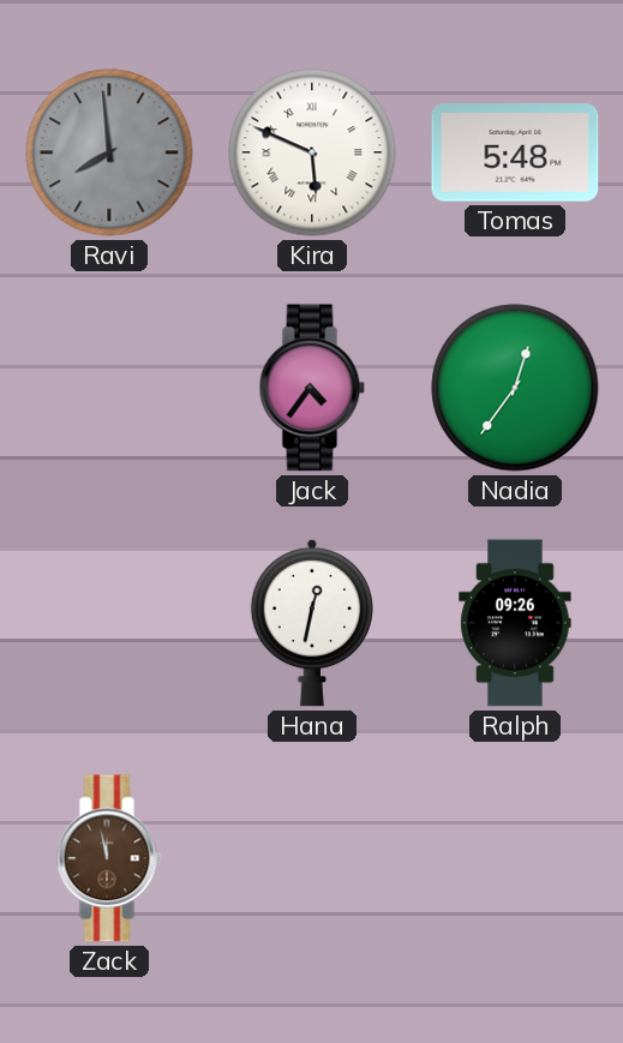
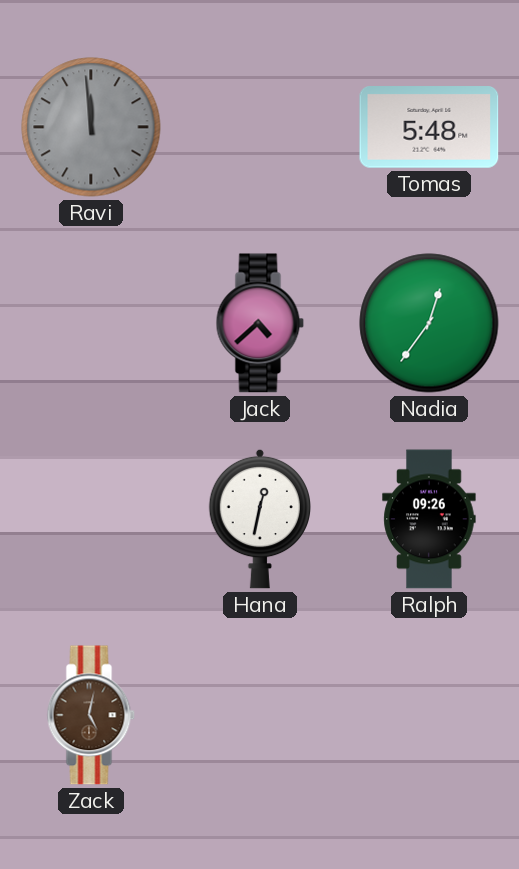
Ravi: 7:59 -> 11:59 (91, 127)
Kira: 5:49 -> none (312, 152)
Jack: 4:36 -> 4:38 (260, 323)
Zack: 11:58 -> 5:02 (91, 715)
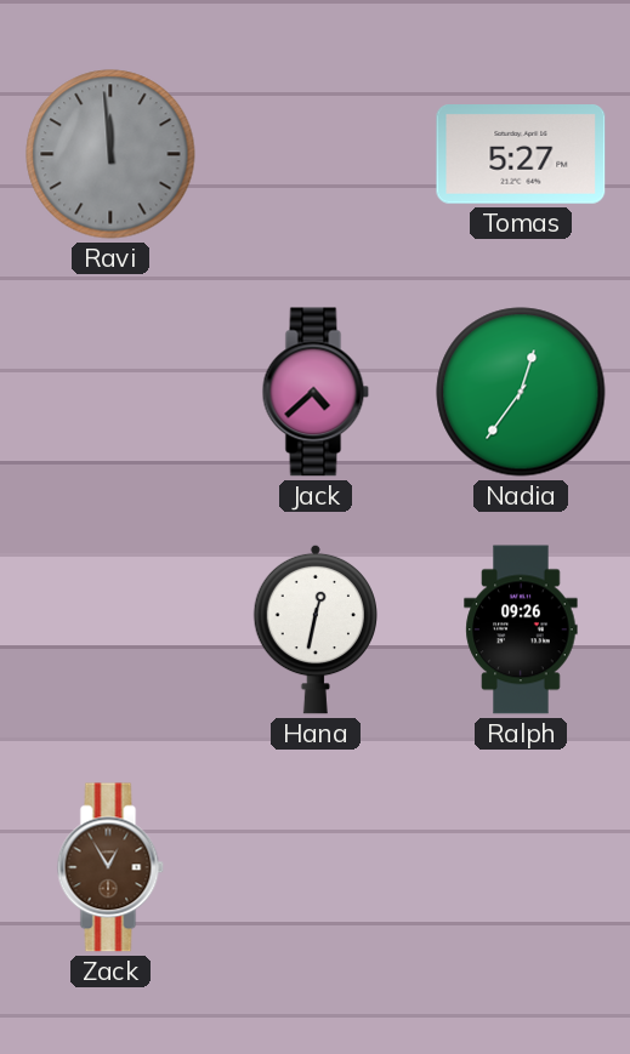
Tomas: 5:48 -> 5:27 (521, 155)
Zack: 5:02 -> 12:55 (110, 867)
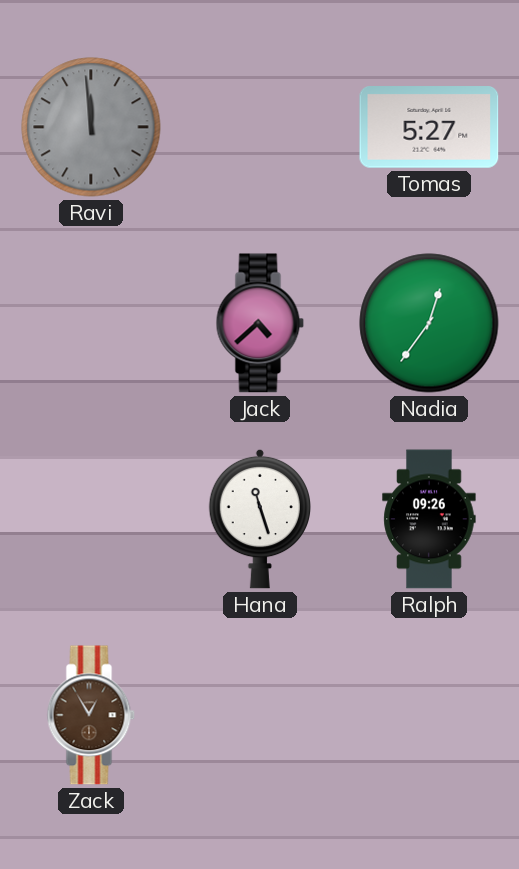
Hana: 12:32 -> 11:27 (259, 519)
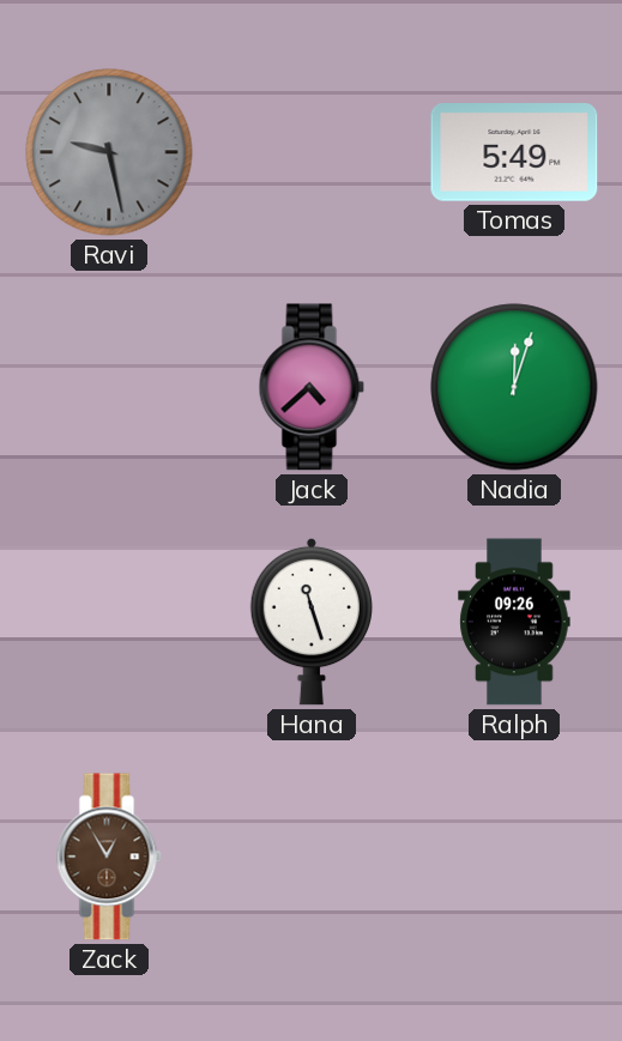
Ravi: 11:59 -> 9:28 (109, 152)
Tomas: 5:27 -> 5:49 (514, 153)
Nadia: 12:36 -> 12:03 (514, 387)
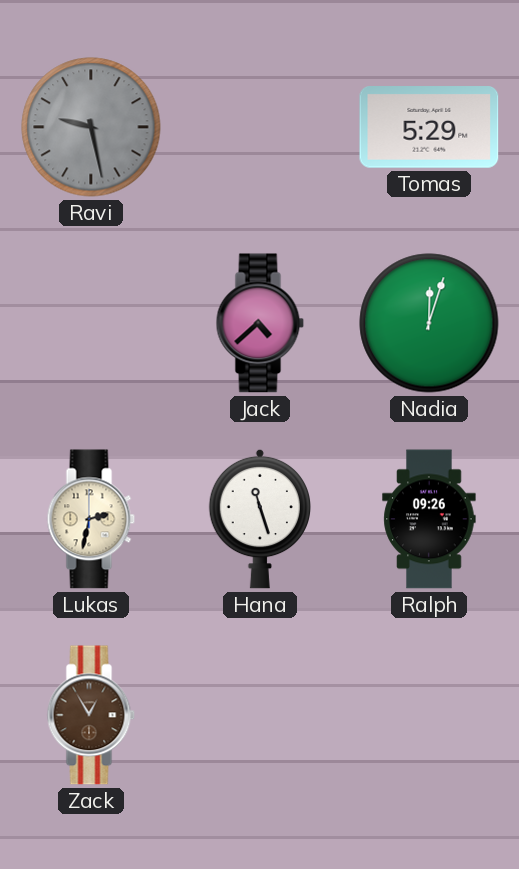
Tomas: 5:49 -> 5:29 (429, 128)
Lukas: none -> 2:32 (91, 519)
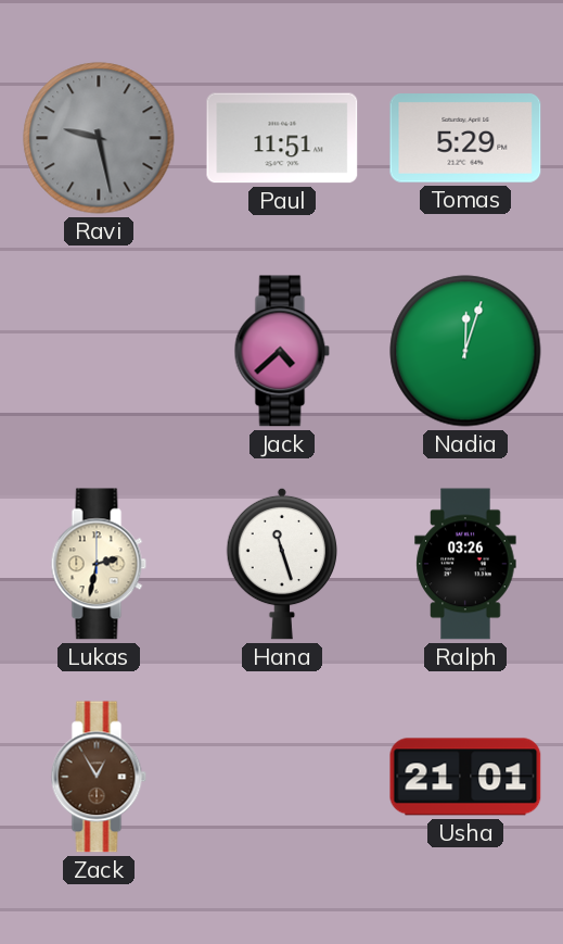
Paul: none -> 11:51 (282, 138)
Ralph: 09:26 -> 03:26 (465, 564)
Usha: none -> 21:01 (465, 777)
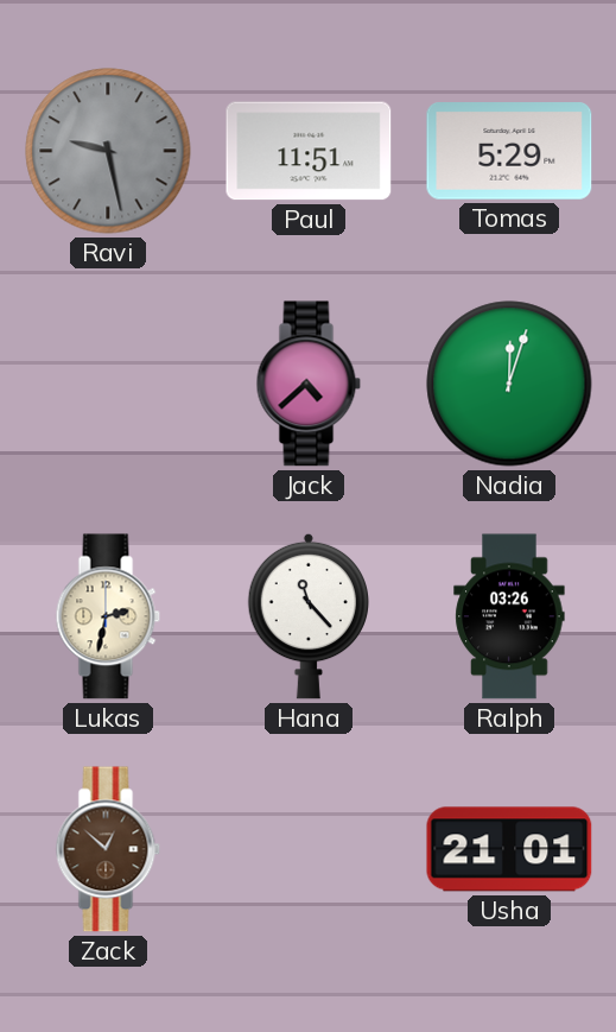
Hana: 11:27 -> 11:23 (307, 616)
Zack: 12:55 -> 12:52 (108, 849)
